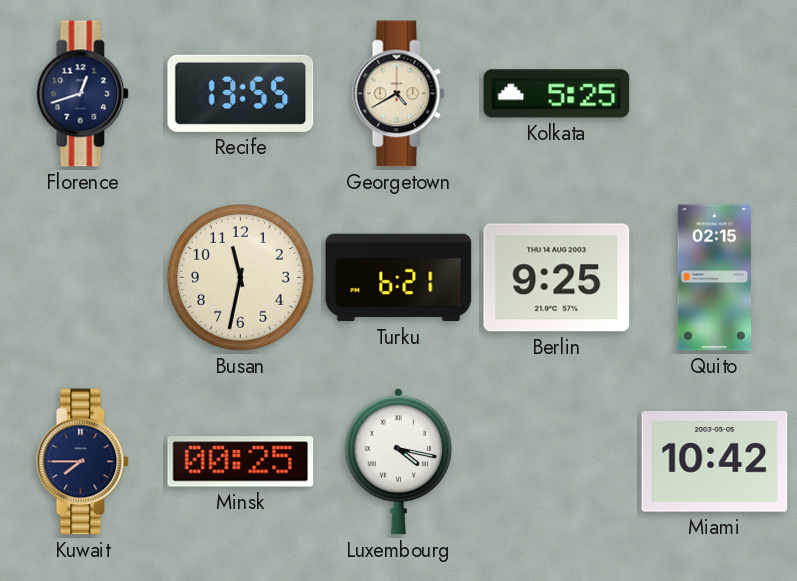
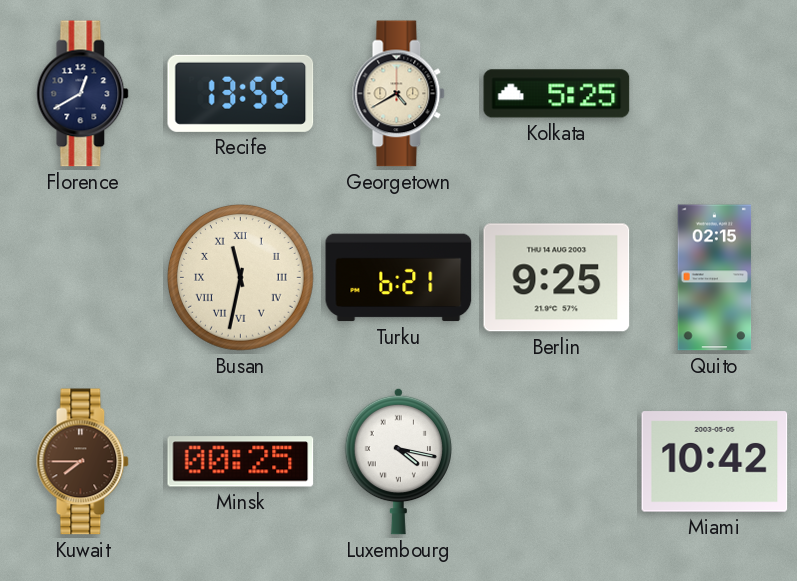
Florence: 12:42 -> 12:40 (83, 94)
Busan numerals: Arabic -> Roman (241, 278)
Kuwait dial: navy -> brown (83, 462)
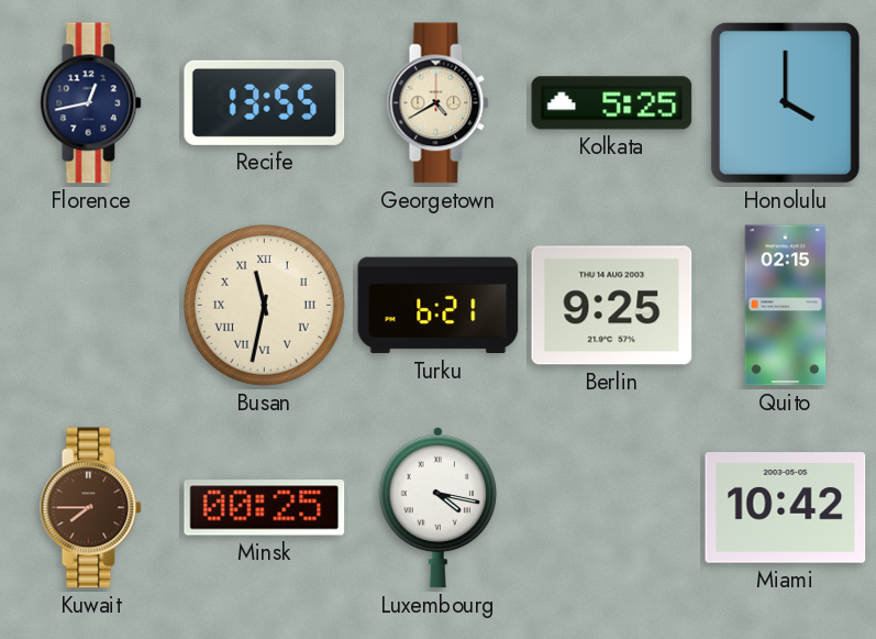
Florence: 12:40 -> 12:43 (91, 103)
Honolulu: none -> 4:00 (785, 102)
